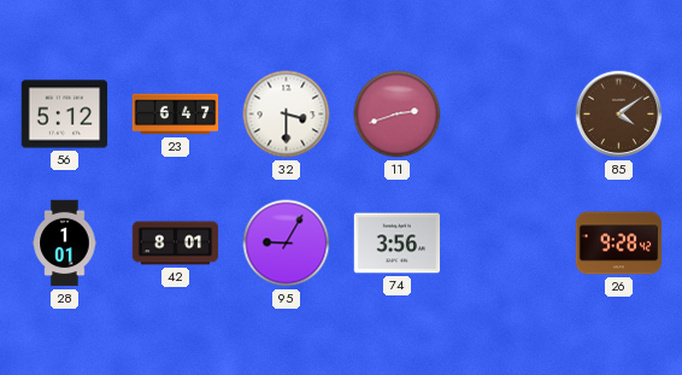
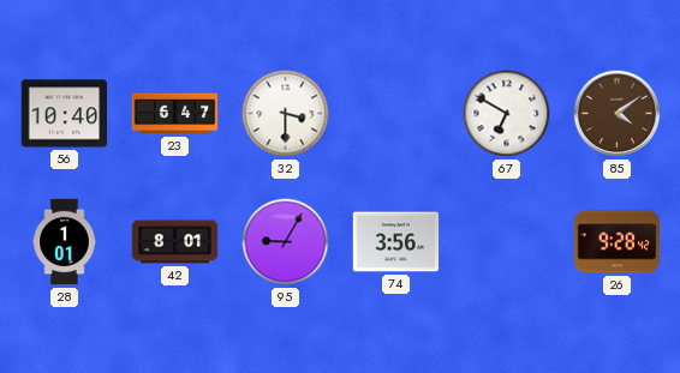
56: 5:12 -> 10:40 (65, 114)
11: 2:42 -> none (398, 115)
67: none -> 6:50 (507, 114)
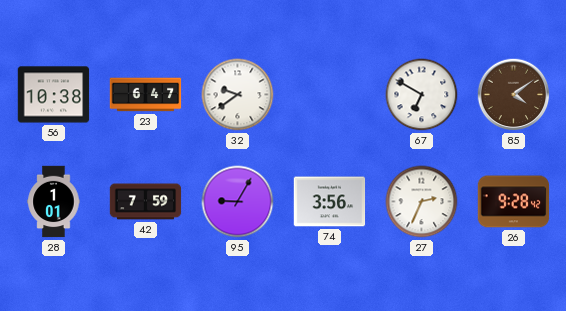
56: 10:40 -> 10:38 (54, 95)
32: 3:30 -> 9:39 (238, 95)
42: 8:01 -> 7:59 (146, 202)
27: none -> 2:34 (422, 202)
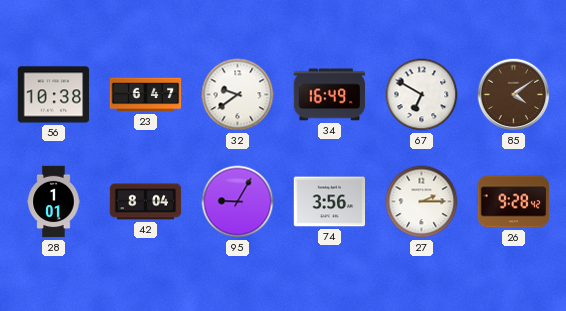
34: none -> 16:49 (330, 95)
42: 7:59 -> 8:04 (146, 202)
27: 2:34 -> 2:15 (422, 202)
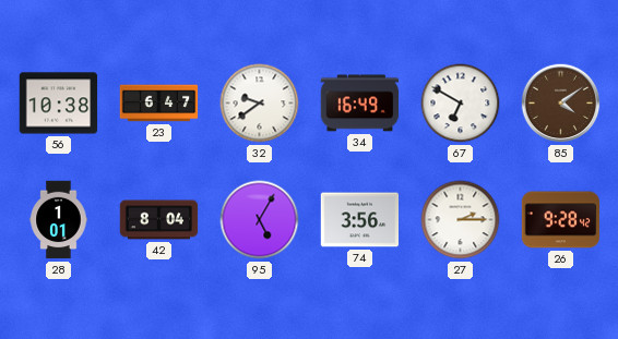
95: 9:05 -> 5:05 (260, 220)
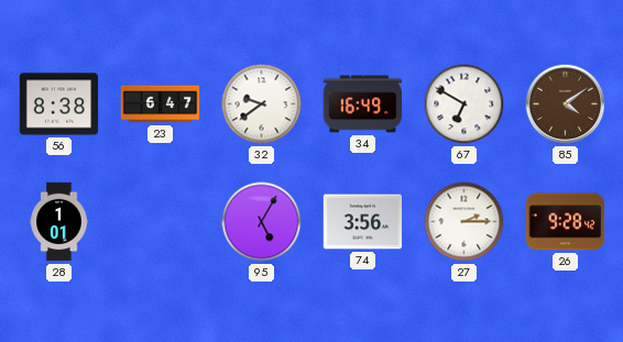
56: 10:38 -> 8:38 (59, 104)
42: 8:04 -> none (159, 220)
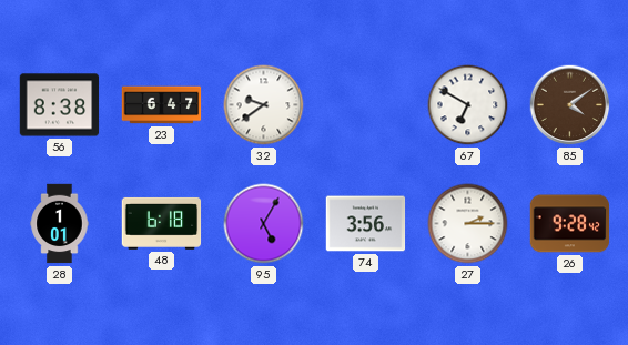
34: 16:49 -> none (363, 104)
48: none -> 6:18 (162, 223)
